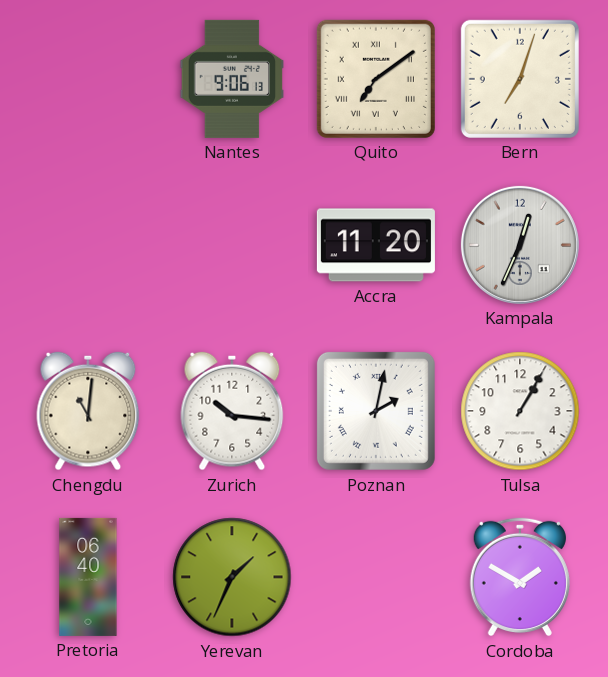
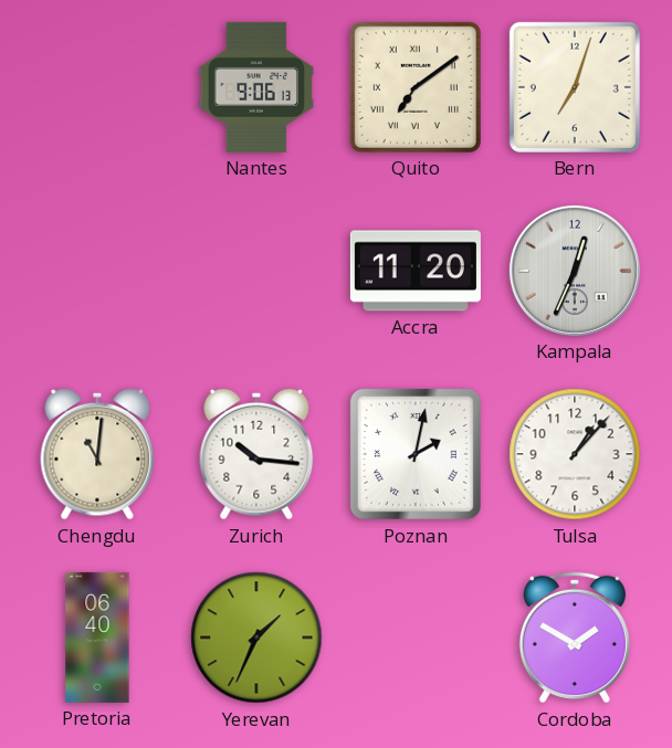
Tulsa: 1:05 -> 1:07 (575, 454)
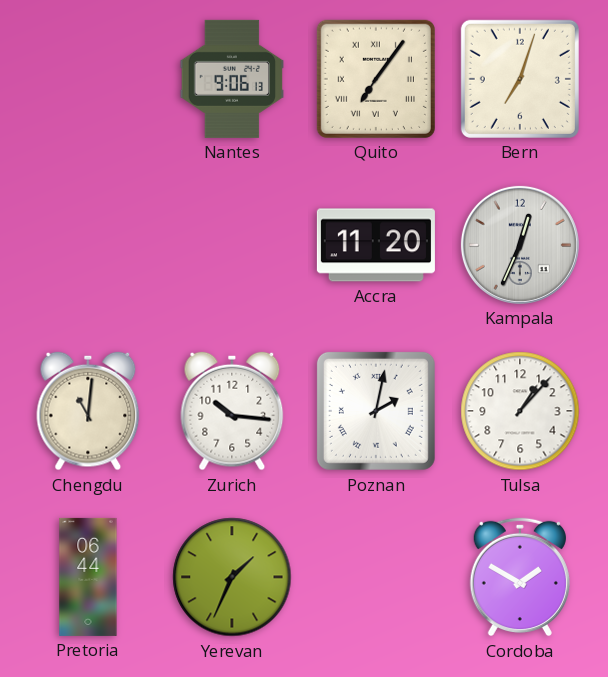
Quito: 7:09 -> 7:06 (376, 79)
Pretoria: 06:40 -> 06:44 (88, 577)
